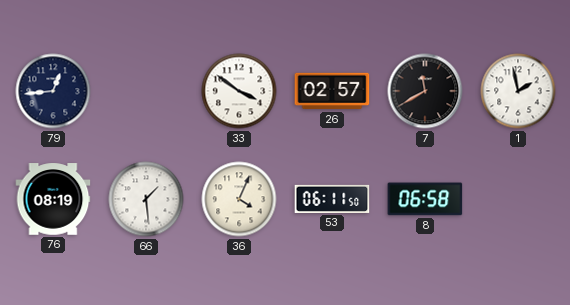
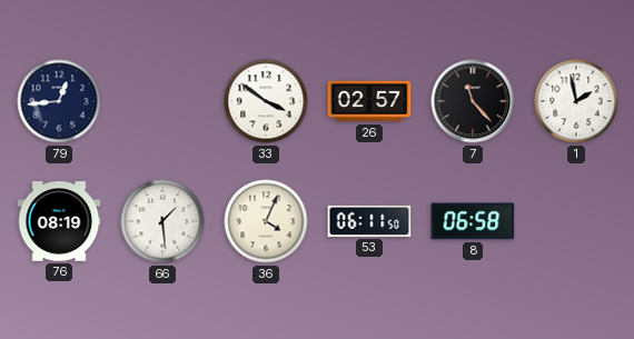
7: 11:40 -> 11:23 (473, 101)
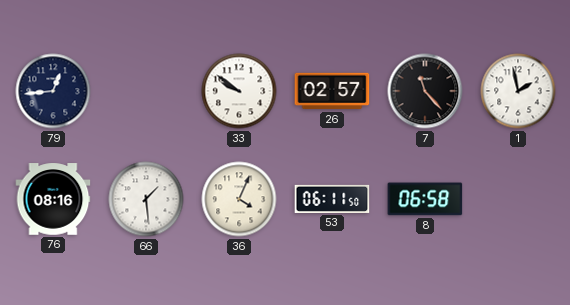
33: 3:51 -> 9:51 (239, 91)
76: 08:19 -> 08:16 (53, 199)
